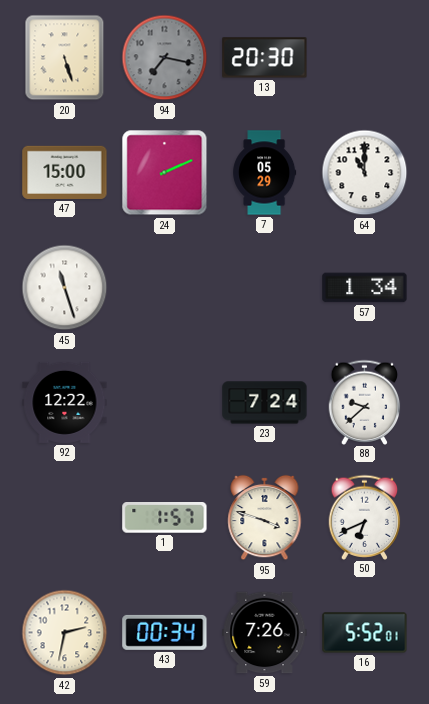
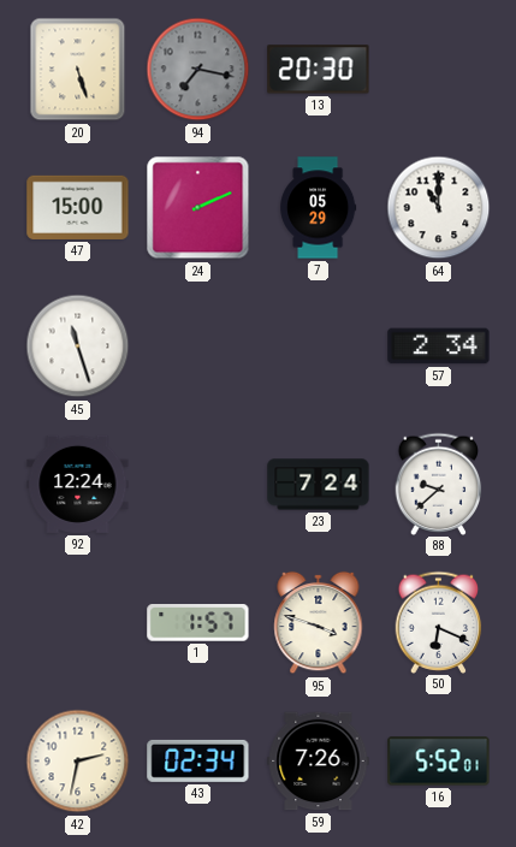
57: 1:34 -> 2:34 (439, 346)
92: 12:22 -> 12:24 (78, 484)
50: 6:41 -> 6:19 (439, 622)
43: 00:34 -> 02:34 (198, 760)
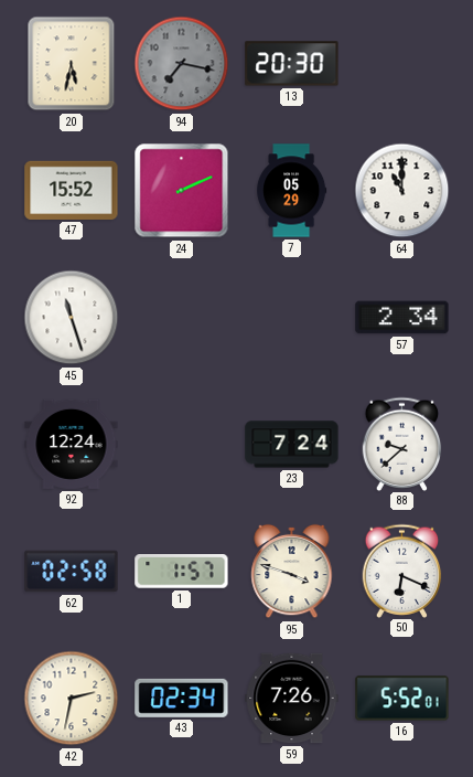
20: 5:27 -> 5:32 (72, 64)
47: 15:00 -> 15:52 (72, 190)
62: none -> 02:58 (72, 572)
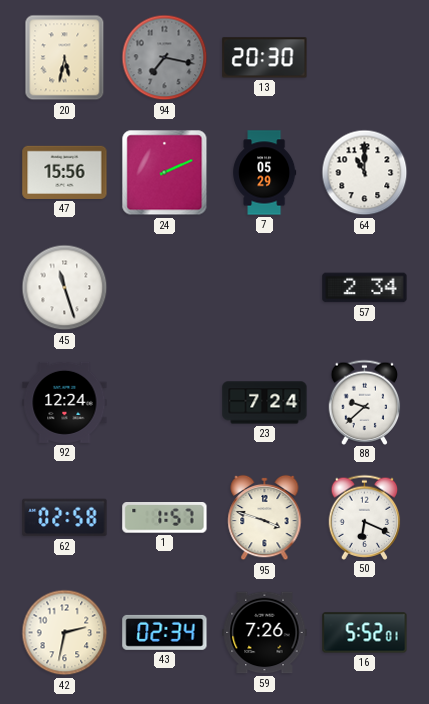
47: 15:52 -> 15:56 (65, 172)
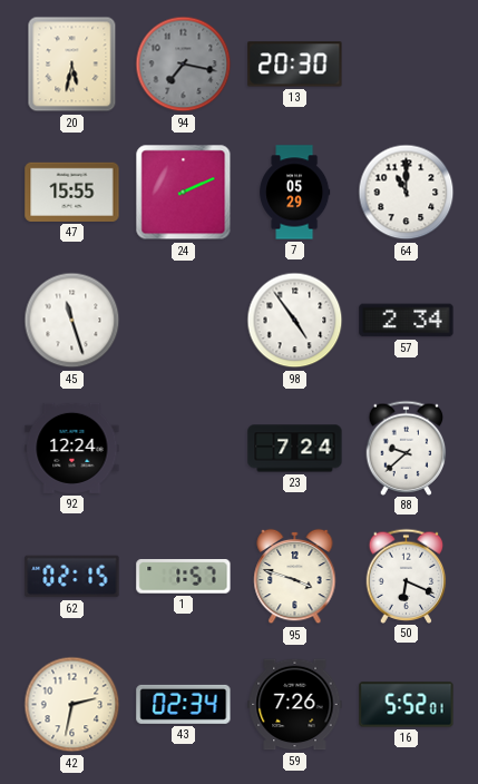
47: 15:56 -> 15:55 (72, 192)
98: none -> 4:54 (295, 321)
62: 02:58 -> 02:15 (72, 577)
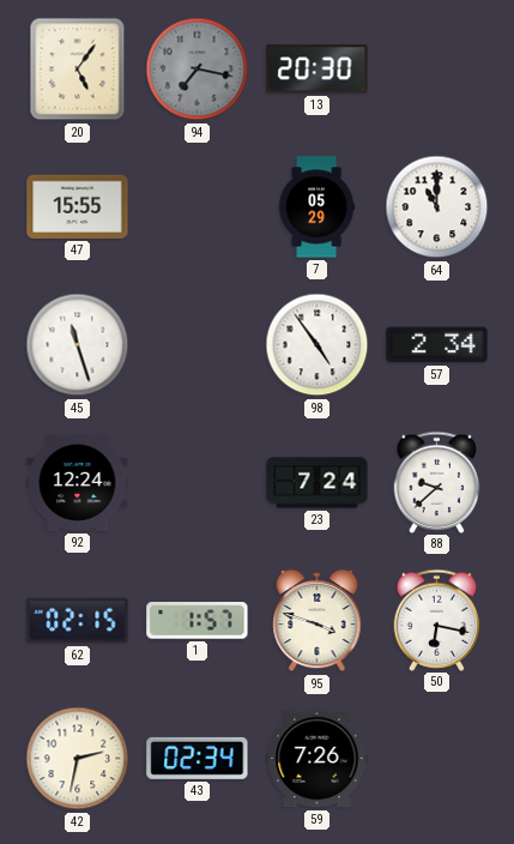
20: 5:32 -> 5:06 (78, 70)
24: 2:11 -> none (184, 193)
50: 6:19 -> 6:17 (437, 620)
16: 5:52 -> none (407, 705)
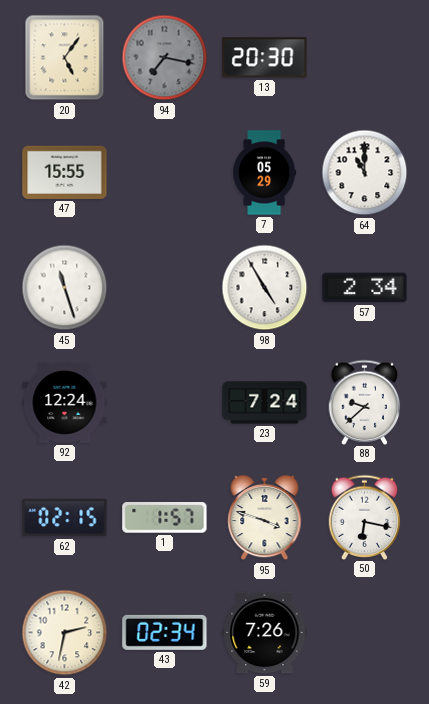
98: 4:54 -> 4:55 (265, 288)
